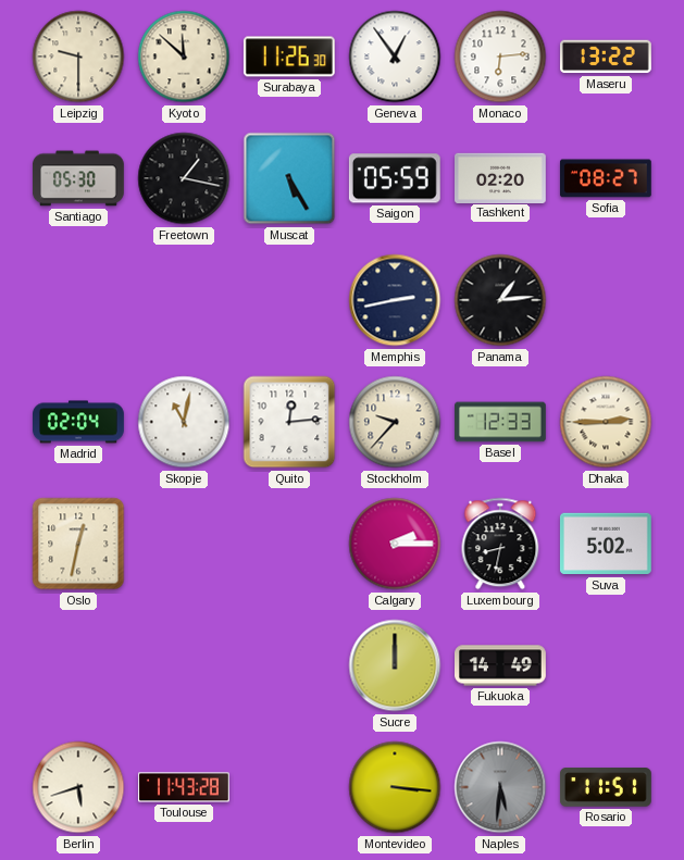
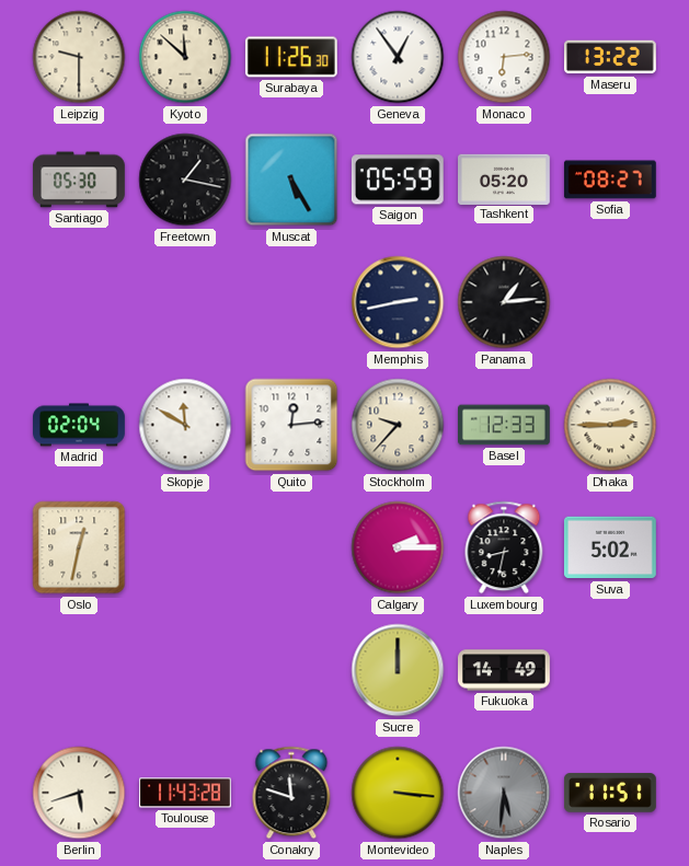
Tashkent: 02:20 -> 05:20 (505, 178)
Skopje: 11:02 -> 11:50 (185, 425)
Conakry: none -> 11:48 (291, 793)
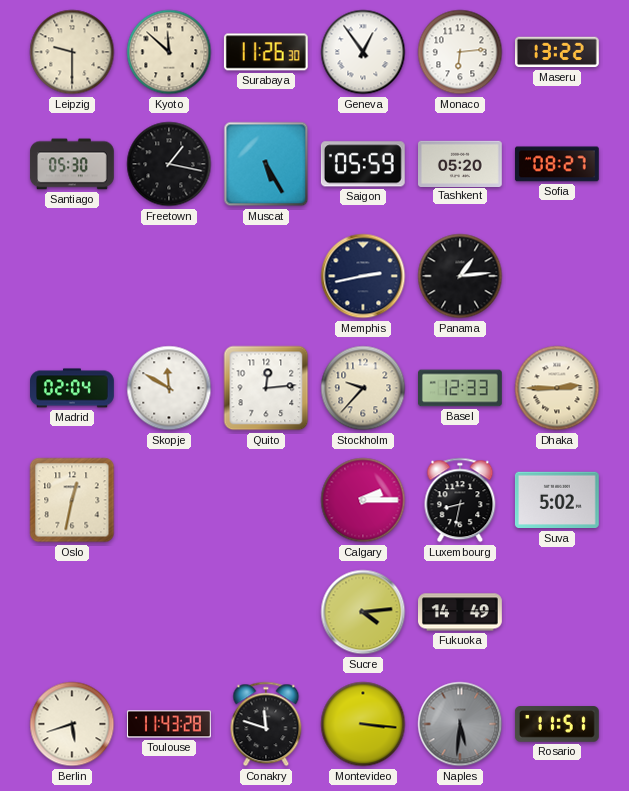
Sucre: 12:00 -> 4:14 (363, 612)
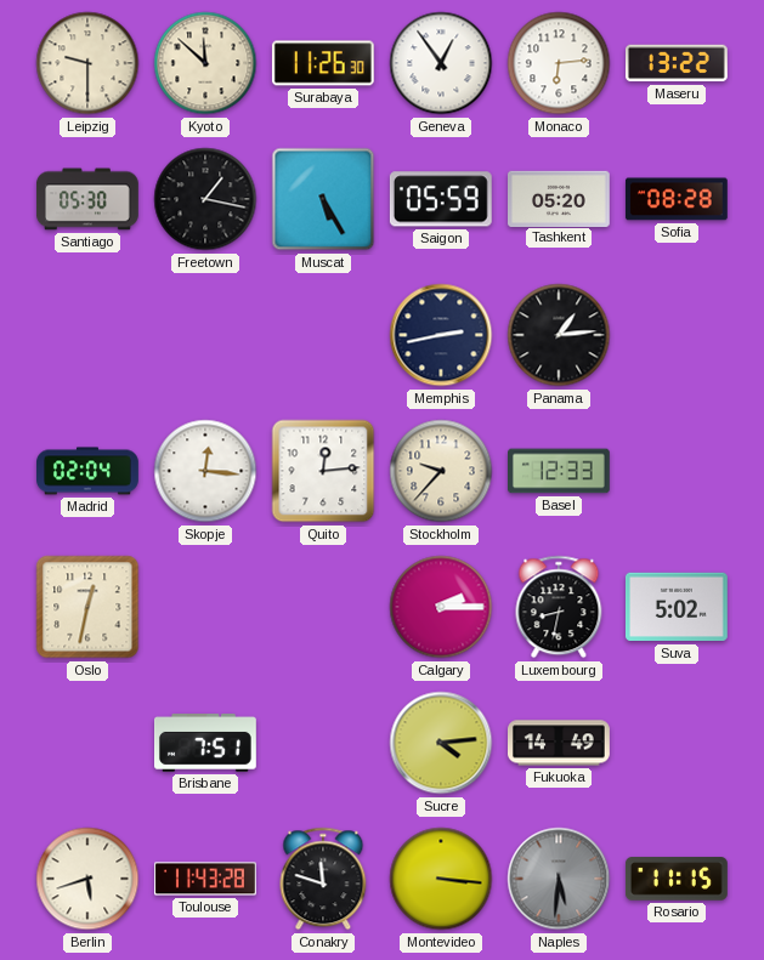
Sofia: 08:27 -> 08:28 (677, 199)
Skopje: 11:50 -> 12:16 (205, 471)
Dhaka: 2:45 -> none (557, 388)
Brisbane: none -> 7:51 (206, 743)
Rosario: 11:51 -> 11:15 (677, 879)
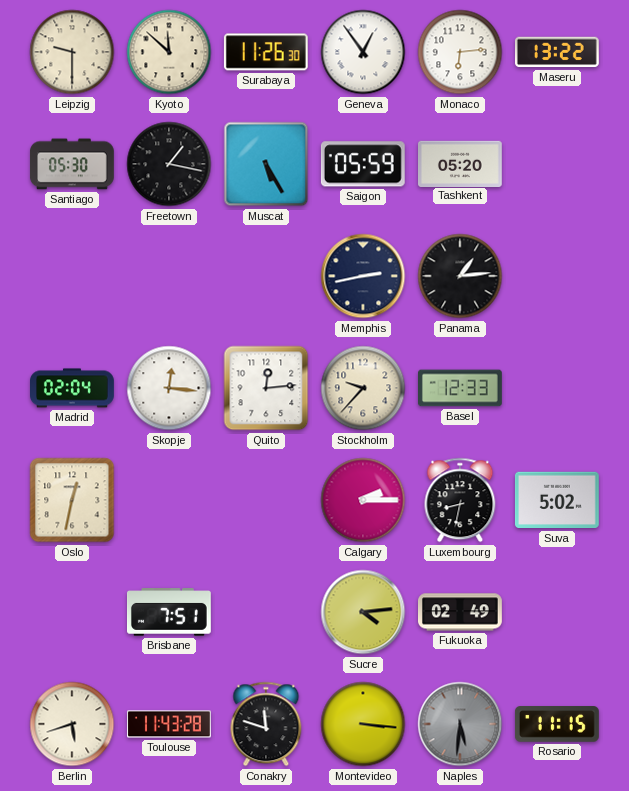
Sofia: 08:28 -> none (677, 199)
Fukuoka: 14:49 -> 02:49 (461, 612)
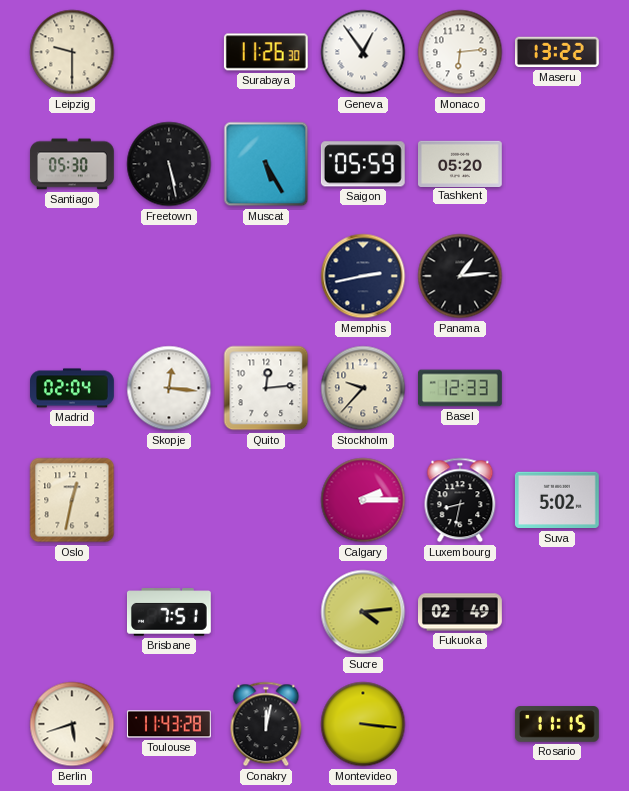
Kyoto: 11:52 -> none (169, 52)
Freetown: 1:17 -> 5:28 (169, 164)
Conakry: 11:48 -> 12:02 (266, 724)
Naples: 5:31 -> none (460, 724)
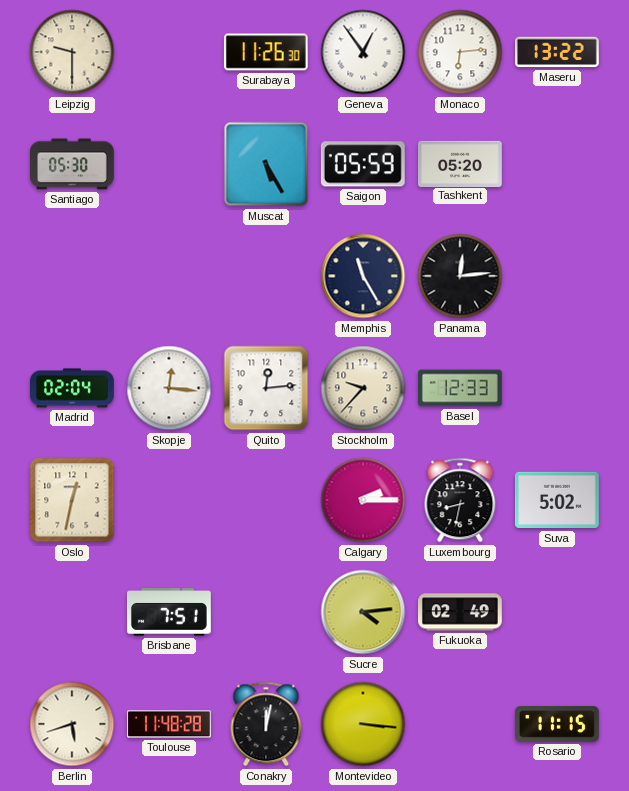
Freetown: 5:28 -> none (169, 164)
Memphis: 2:43 -> 11:25 (363, 276)
Panama: 1:14 -> 12:14 (460, 276)
Toulouse: 11:43 -> 11:48 (170, 724)
